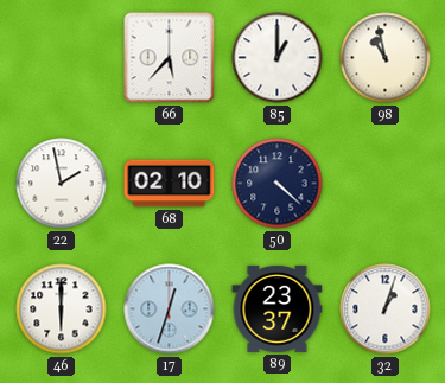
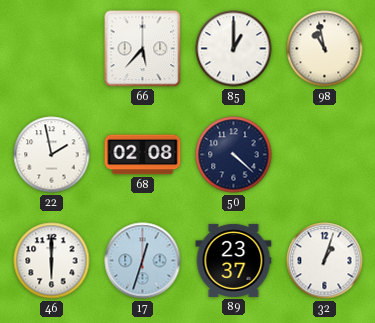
68: 02:10 -> 02:08 (143, 155)
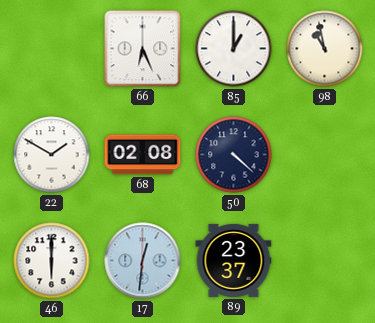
66: 5:37 -> 6:26 (143, 49)
22: 1:58 -> 1:50 (52, 155)
17: 12:33 -> 12:31 (143, 261)
32: 1:03 -> none (325, 261)
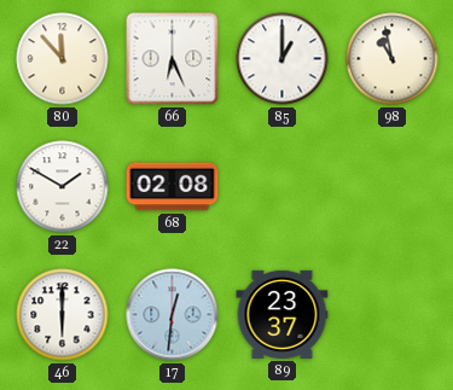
80: none -> 11:53 (63, 59)
50: 4:22 -> none (234, 155)
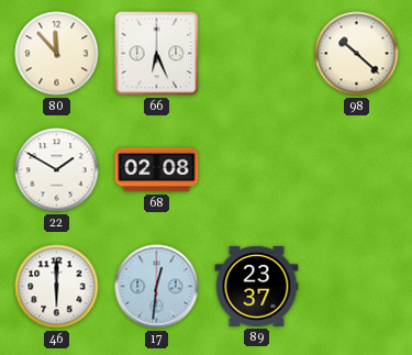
85: 1:00 -> none (283, 59)
98: 10:58 -> 10:22 (357, 54)
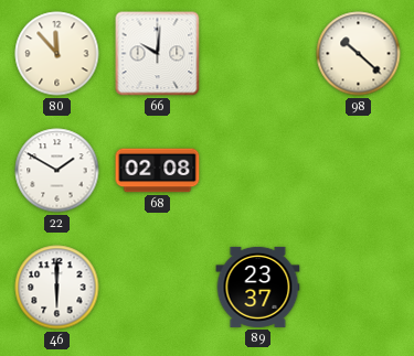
66: 6:26 -> 10:01 (158, 54)
17: 12:31 -> none (157, 287)
